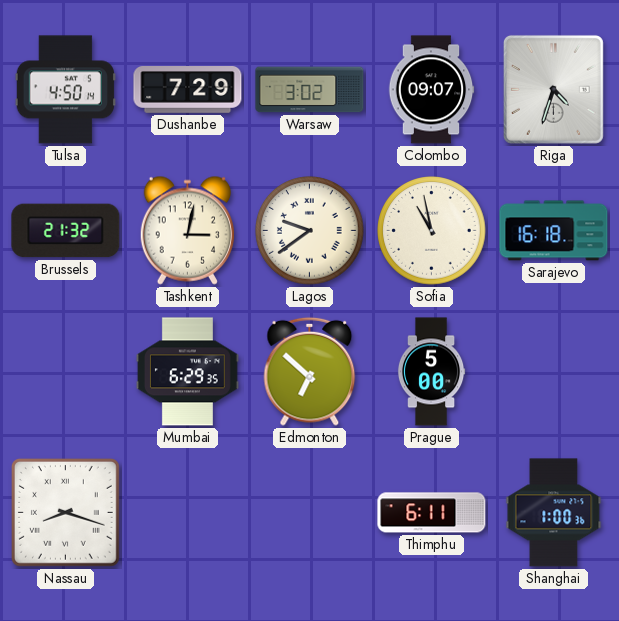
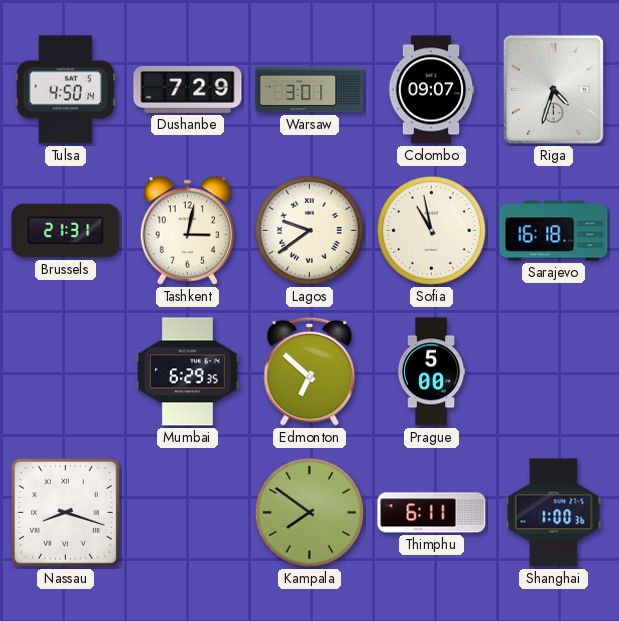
Warsaw: 3:02 -> 3:01 (310, 90)
Brussels: 21:32 -> 21:31 (66, 231)
Kampala: none -> 7:51 (310, 513)
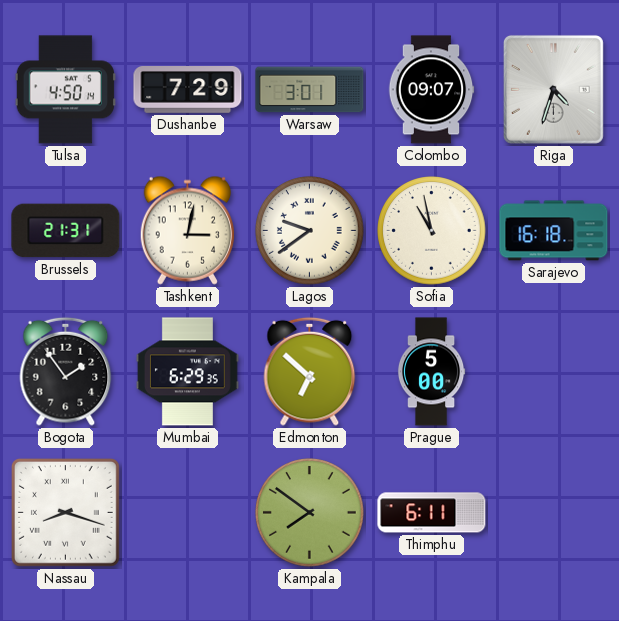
Bogota: none -> 1:54 (66, 371)
Shanghai: 1:00 -> none (554, 513)
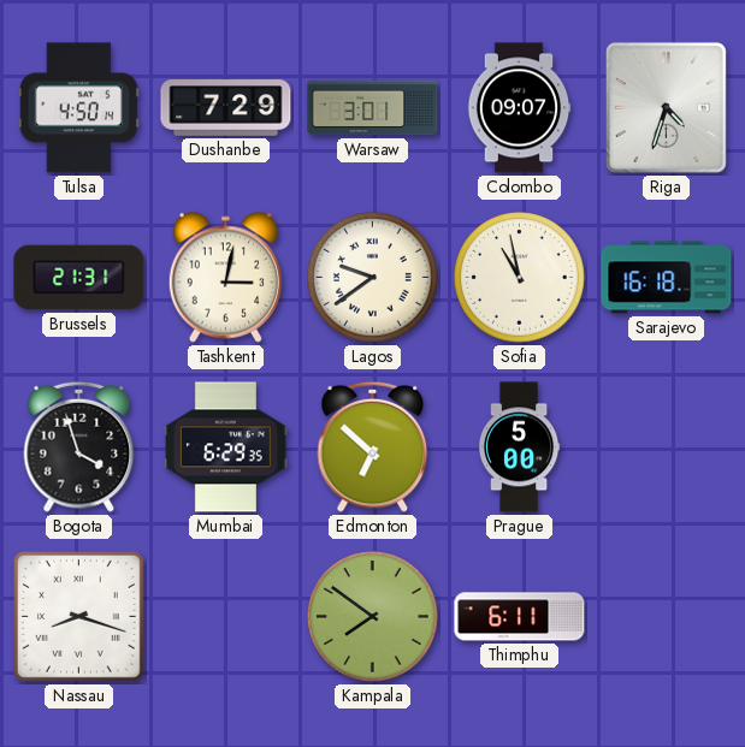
Bogota: 1:54 -> 3:57 (79, 446)
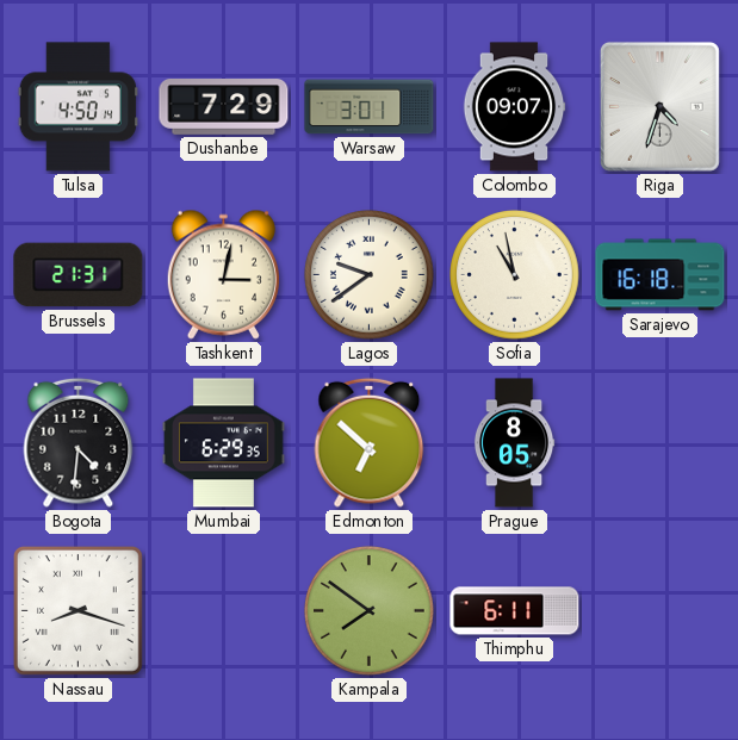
Bogota: 3:57 -> 4:31 (79, 442)
Prague: 5:00 -> 8:05 (514, 443)
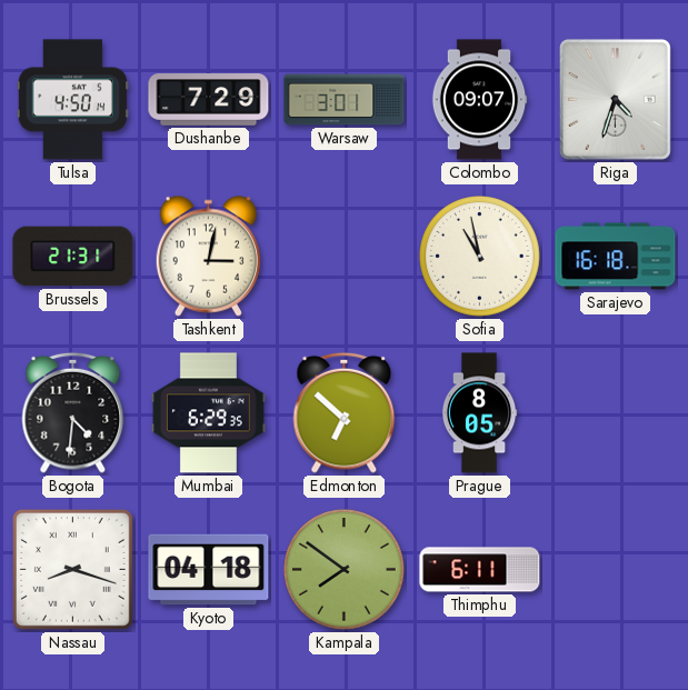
Lagos: 9:39 -> none (370, 275)
Kyoto: none -> 04:18 (209, 570)
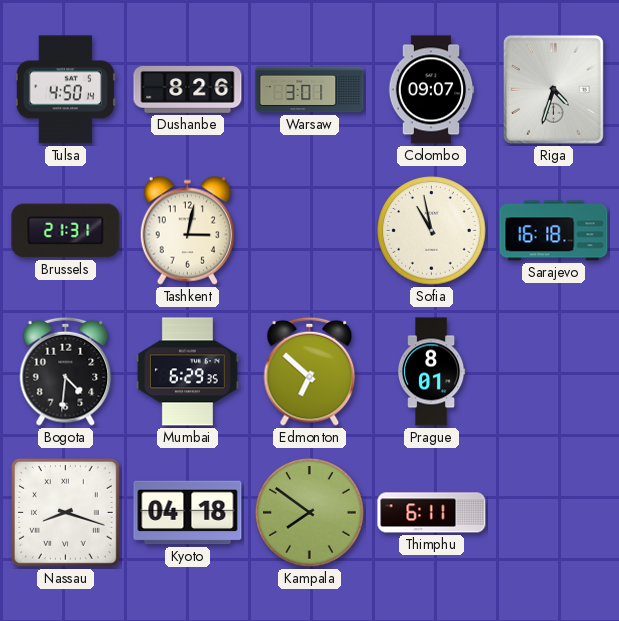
Dushanbe: 7:29 -> 8:26 (188, 90)
Prague: 8:05 -> 8:01 (431, 372)
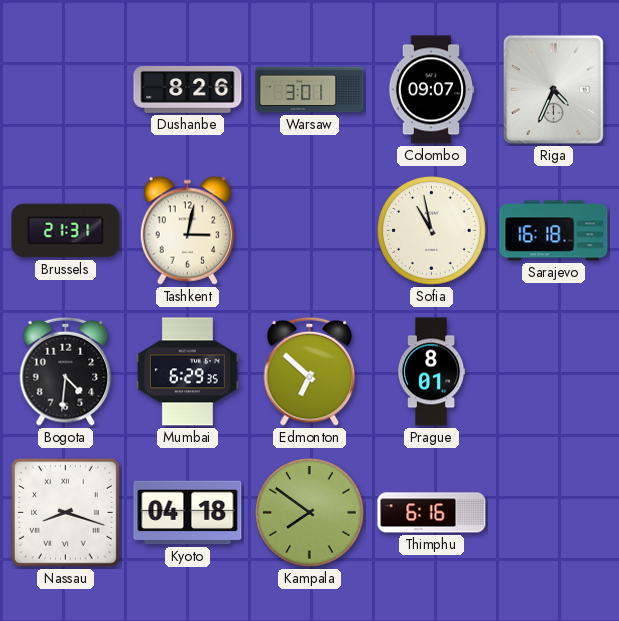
Tulsa: 4:50 -> none (65, 90)
Riga: 4:33 -> 4:34 (553, 89)
Thimphu: 6:11 -> 6:16 (432, 513)
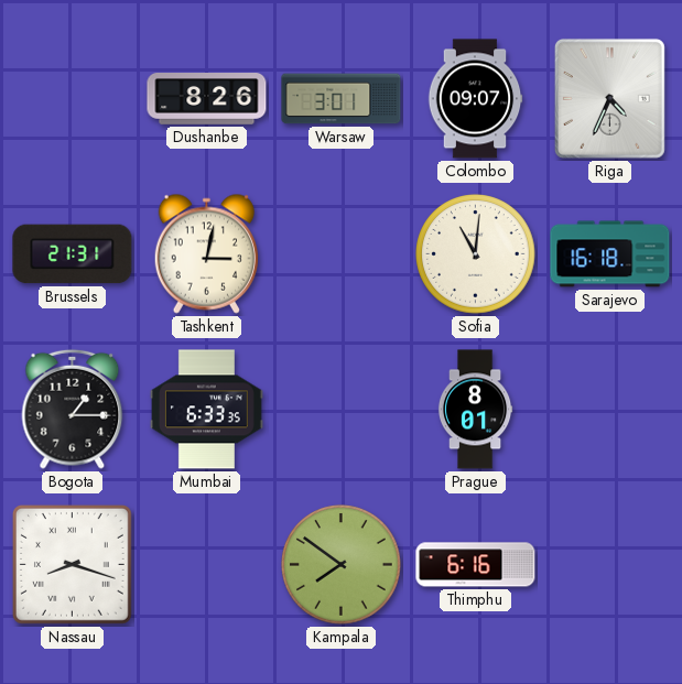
Sofia: 10:58 -> 11:01 (476, 254)
Bogota: 4:31 -> 1:15 (73, 409)
Mumbai: 6:29 -> 6:33 (206, 410)
Edmonton: 6:52 -> none (310, 371)
Kyoto: 04:18 -> none (188, 513)
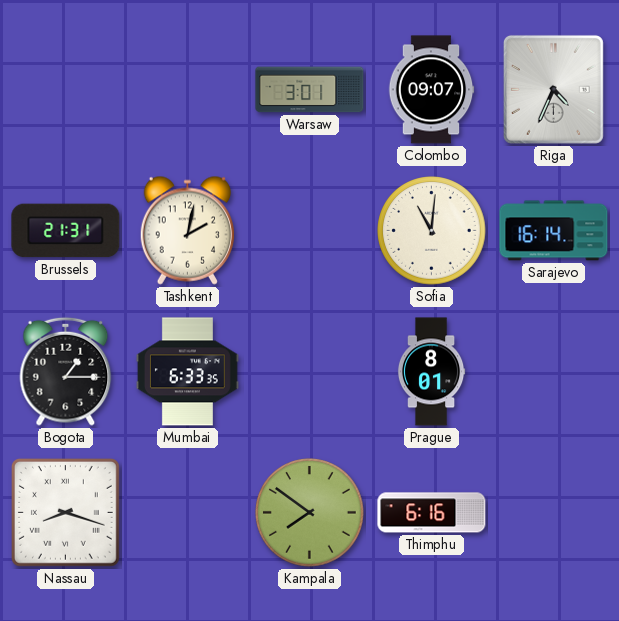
Dushanbe: 8:26 -> none (207, 99)
Tashkent: 3:02 -> 2:02 (187, 230)
Sarajevo: 16:18 -> 16:14 (554, 231)
